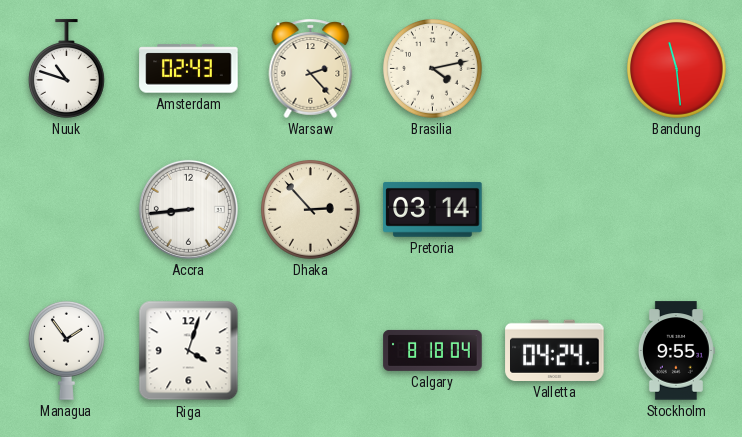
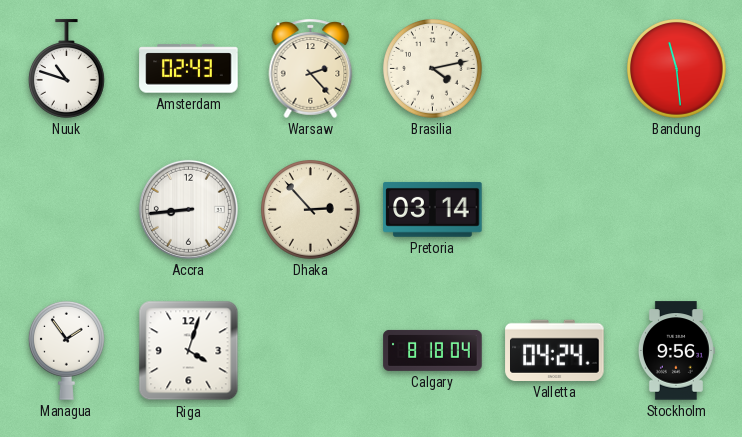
Stockholm: 9:55 -> 9:56 (676, 351)
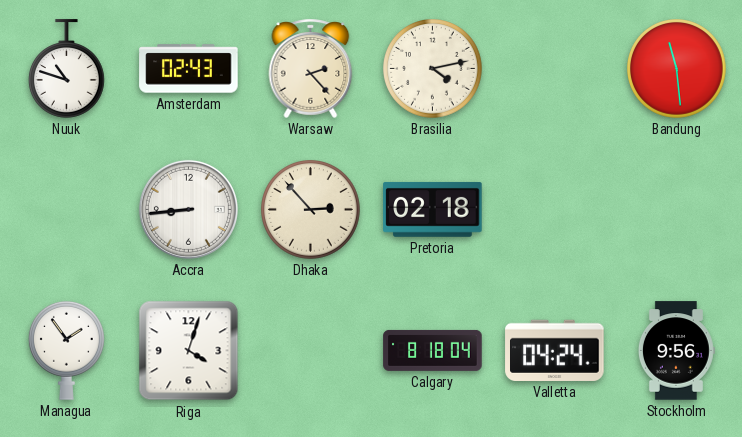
Pretoria: 03:14 -> 02:18 (433, 209)
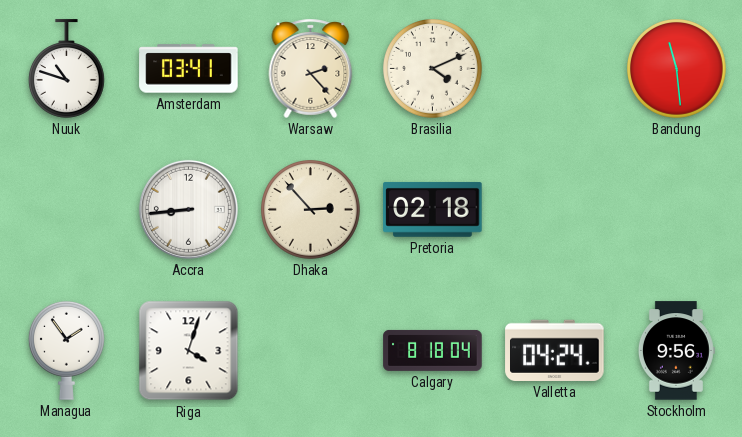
Amsterdam: 02:43 -> 03:41 (189, 69)
Brasilia: 4:13 -> 4:11 (433, 69)
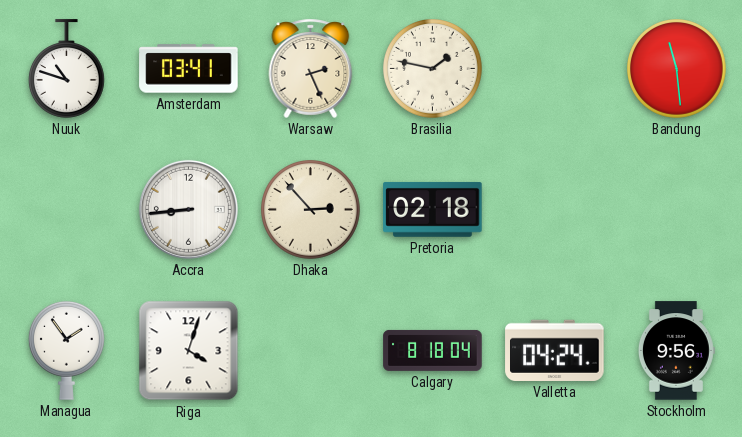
Warsaw: 2:23 -> 2:26 (311, 68)
Brasilia: 4:11 -> 1:47 (433, 69)
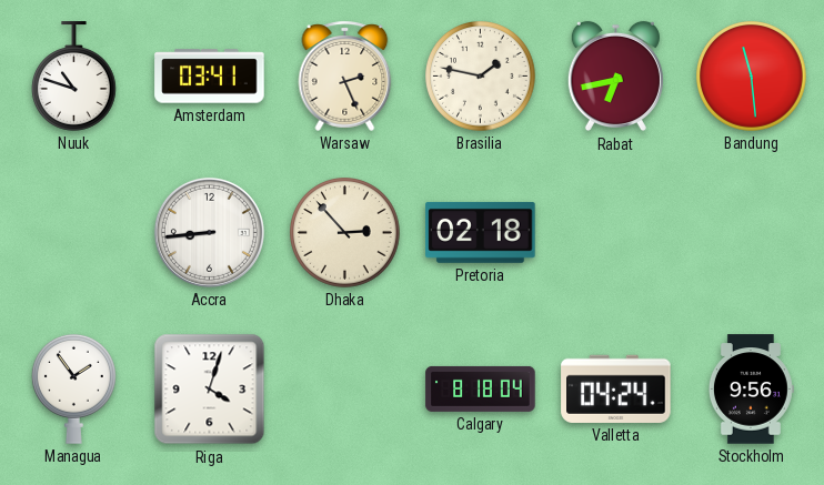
Rabat: none -> 6:43 (615, 77)
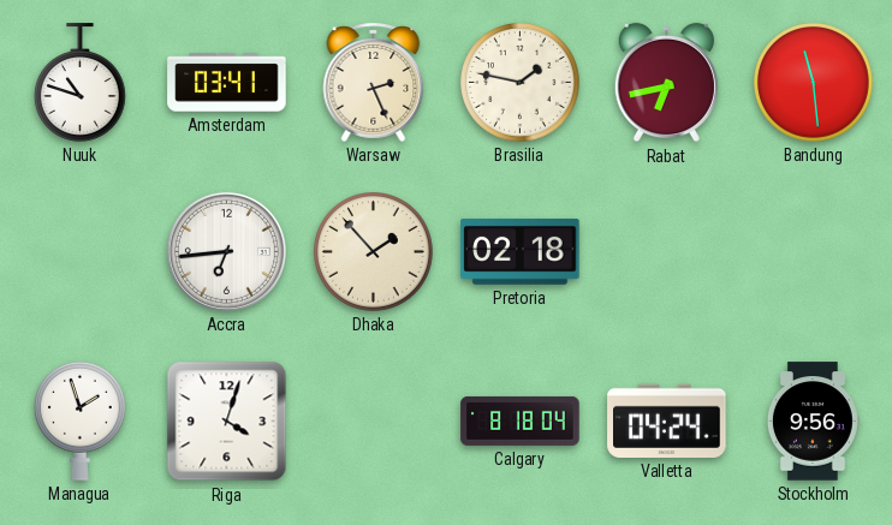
Accra: 8:44 -> 6:44 (226, 251)
Dhaka: 2:53 -> 1:53 (374, 252)
Managua: 1:54 -> 1:57 (81, 420)
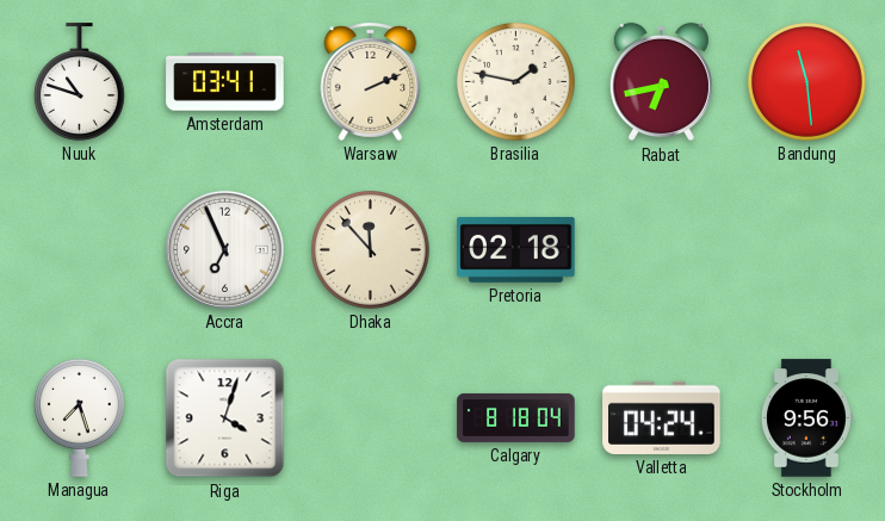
Warsaw: 2:26 -> 2:11 (371, 81)
Accra: 6:44 -> 6:56 (224, 249)
Dhaka: 1:53 -> 11:53 (371, 250)
Managua: 1:57 -> 7:27 (80, 417)
